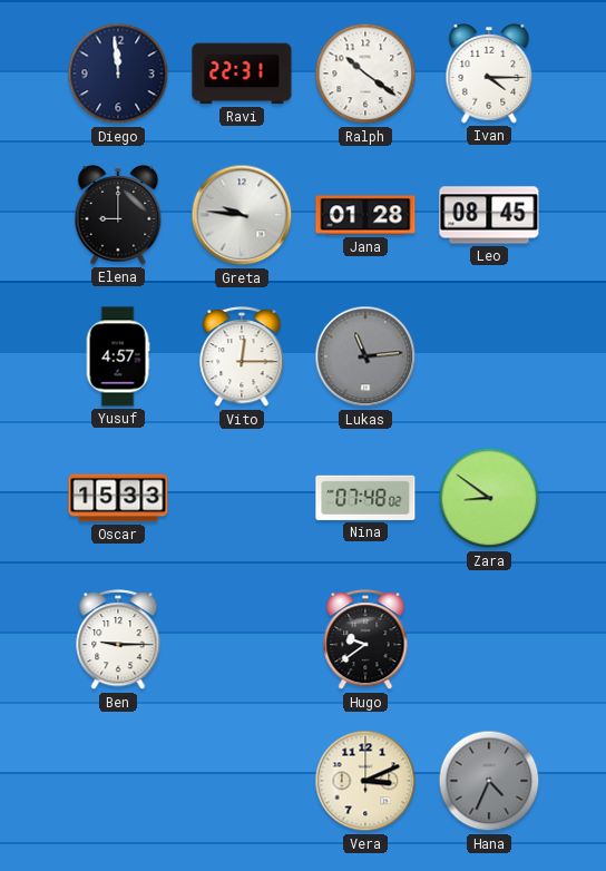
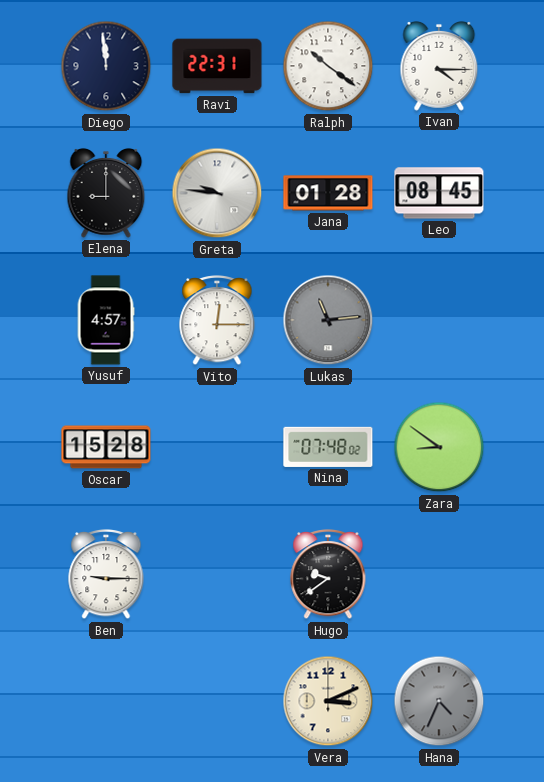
Oscar: 15:33 -> 15:28 (106, 447)
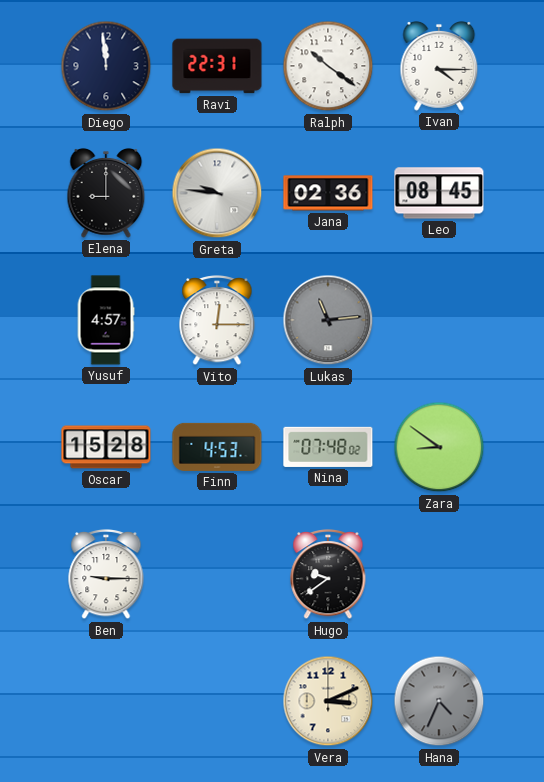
Jana: 01:28 -> 02:36 (328, 193)
Finn: none -> 4:53 (217, 447)
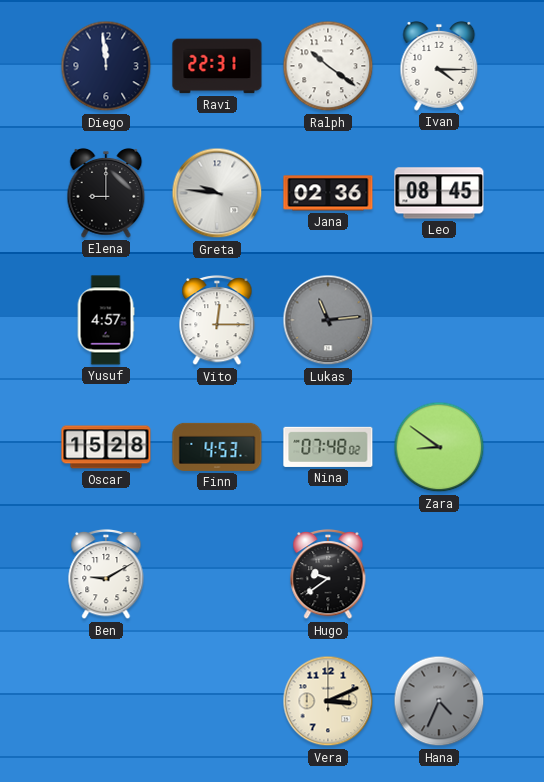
Ben: 9:15 -> 9:10 (106, 575)
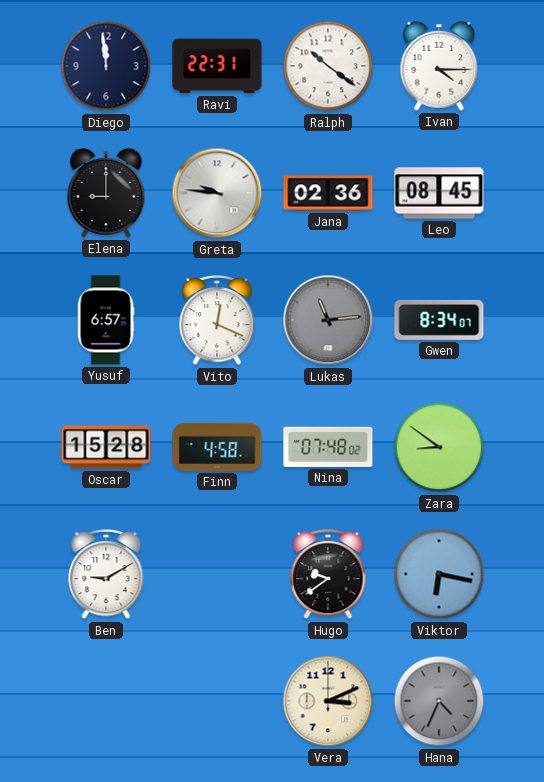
Yusuf: 4:57 -> 6:57 (106, 320)
Vito: 12:15 -> 12:19 (217, 321)
Gwen: none -> 8:34 (439, 320)
Finn: 4:53 -> 4:58 (217, 447)
Viktor: none -> 6:17 (439, 574)
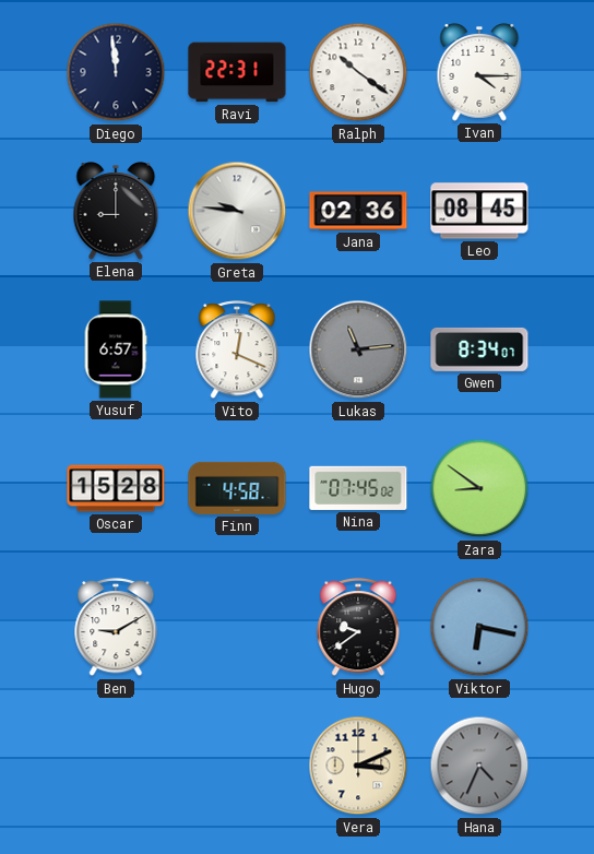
Nina: 07:48 -> 07:45 (358, 488)
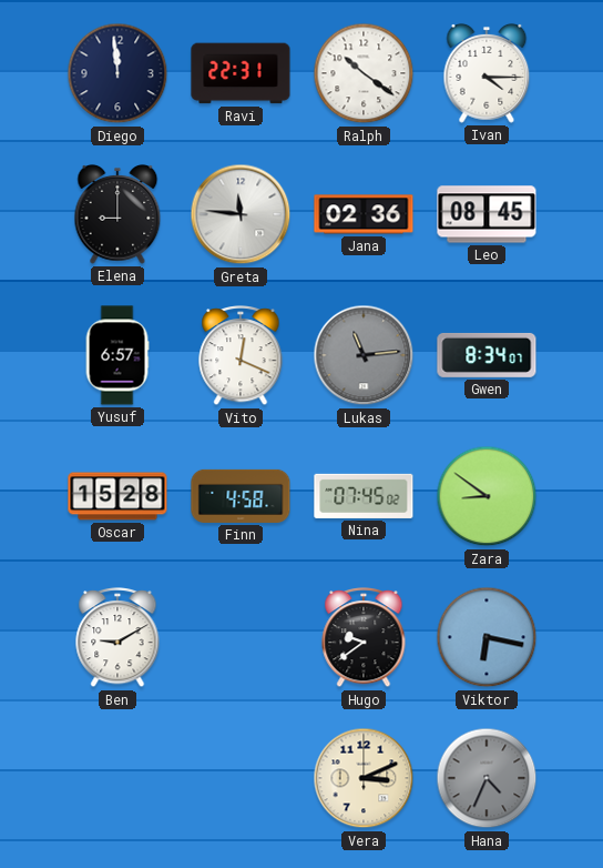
Greta: 9:46 -> 11:46 (241, 214)
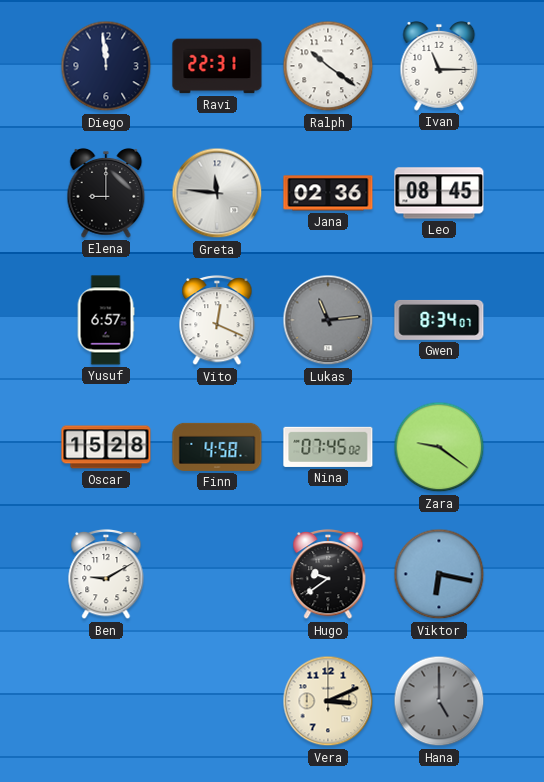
Ivan: 4:15 -> 11:15 (439, 66)
Zara: 8:51 -> 9:21 (439, 447)
Hana: 4:34 -> 5:00 (439, 701)
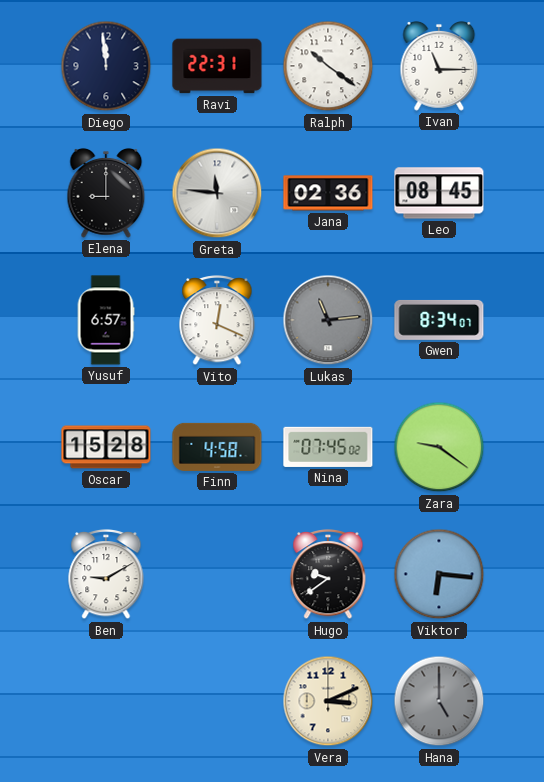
Viktor: 6:17 -> 6:16 (439, 574)
